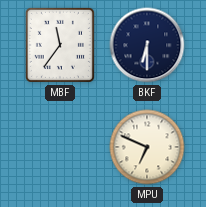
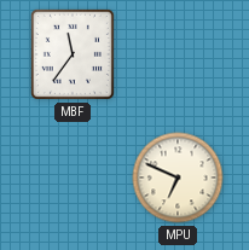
BKF: 6:30 -> none (147, 45)
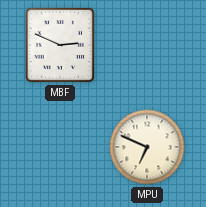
MBF: 11:36 -> 2:49 (60, 45)
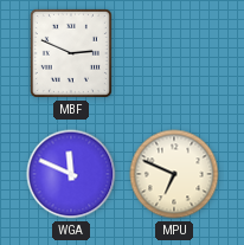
WGA: none -> 11:49 (71, 174)
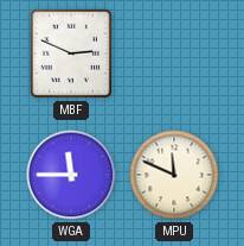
WGA: 11:49 -> 11:45 (71, 175)
MPU: 6:49 -> 11:49 (174, 175)
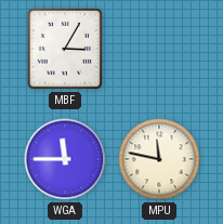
MBF: 2:49 -> 3:05 (65, 49)
MPU: 11:49 -> 11:47 (159, 159)
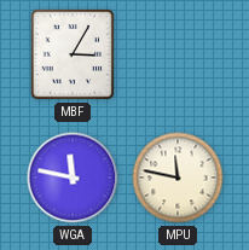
WGA: 11:45 -> 11:47 (73, 178)
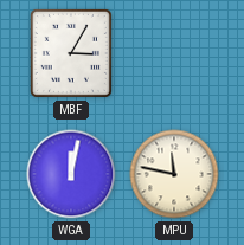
WGA: 11:47 -> 12:02 (71, 174)
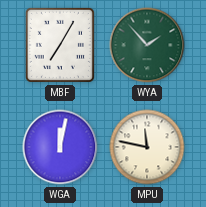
MBF: 3:05 -> 7:05 (60, 45)
WYA: none -> 1:53 (147, 45)
